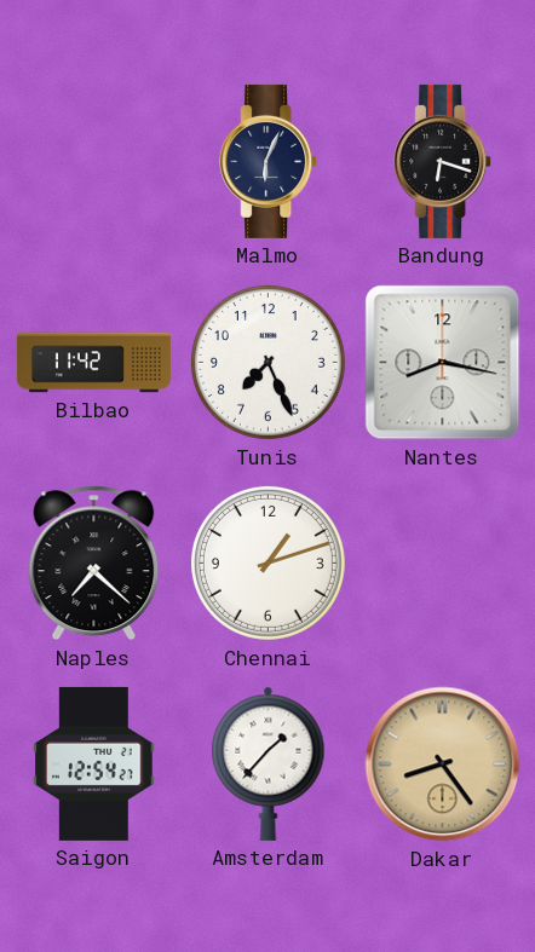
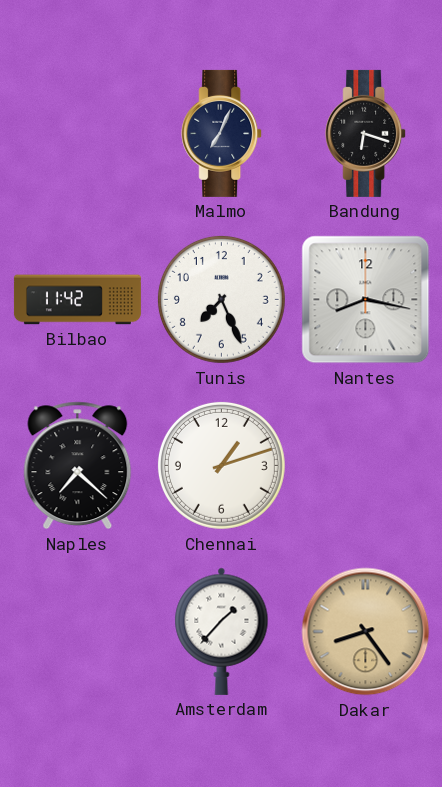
Malmo: 6:04 -> 7:04 (222, 133)
Saigon: 12:54 -> none (94, 763)
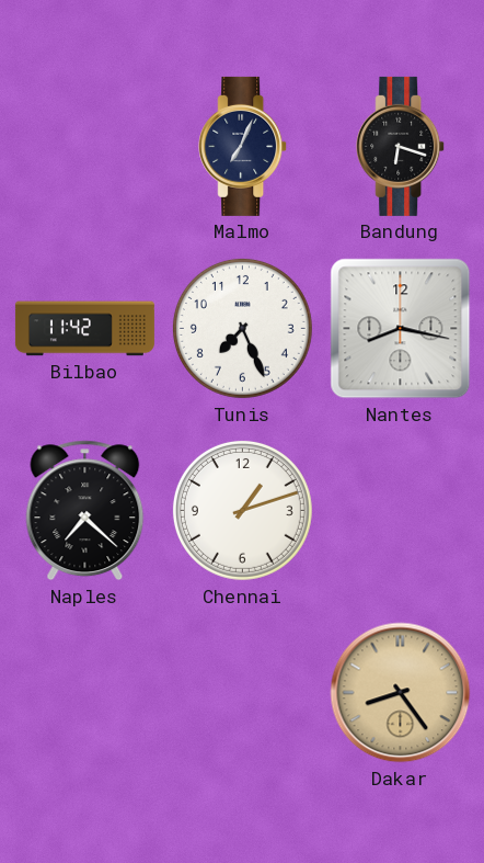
Amsterdam: 1:37 -> none (222, 631)
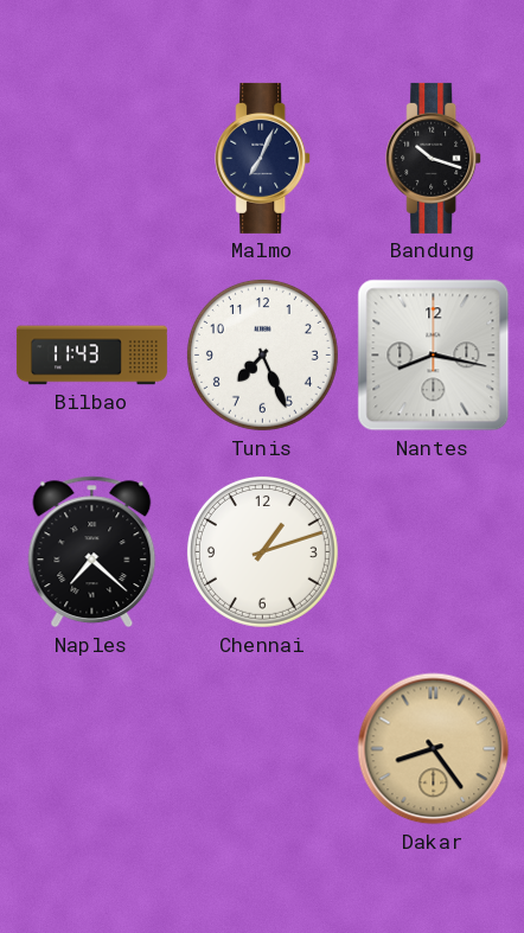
Bandung: 6:18 -> 10:18 (434, 158)
Bilbao: 11:42 -> 11:43 (91, 356)
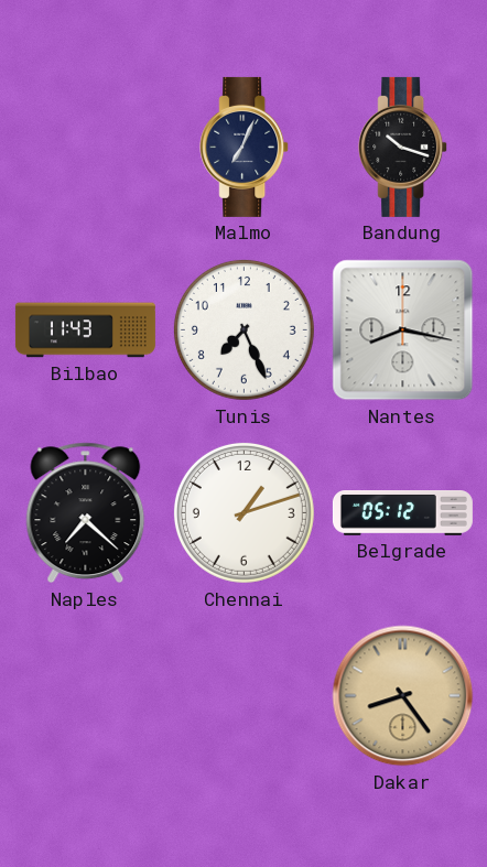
Belgrade: none -> 05:12 (402, 513)
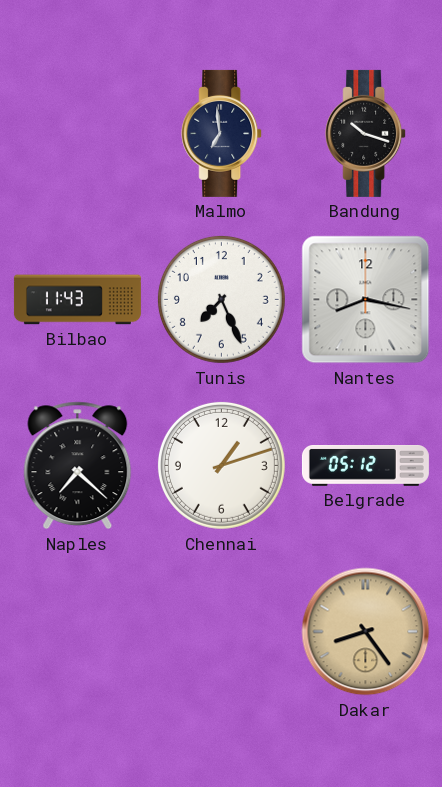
Malmo: 7:04 -> 6:59 (222, 133)
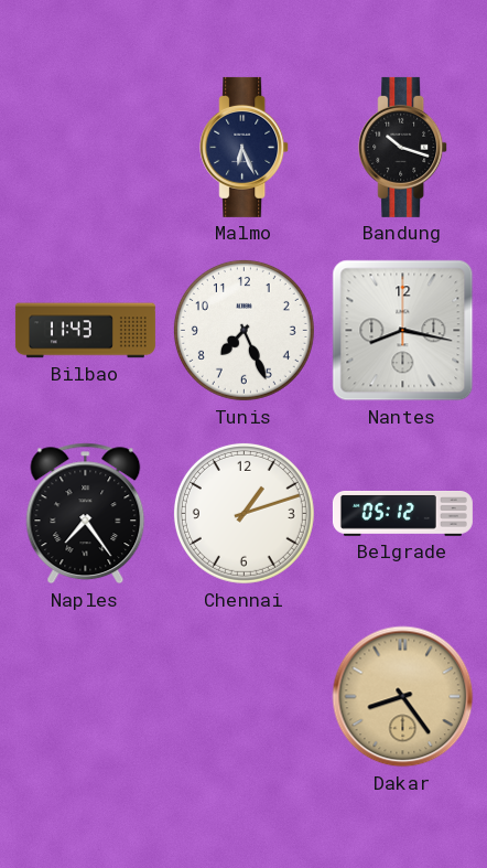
Malmo: 6:59 -> 6:26 (245, 147)
Naples: 7:22 -> 7:24 (86, 514)
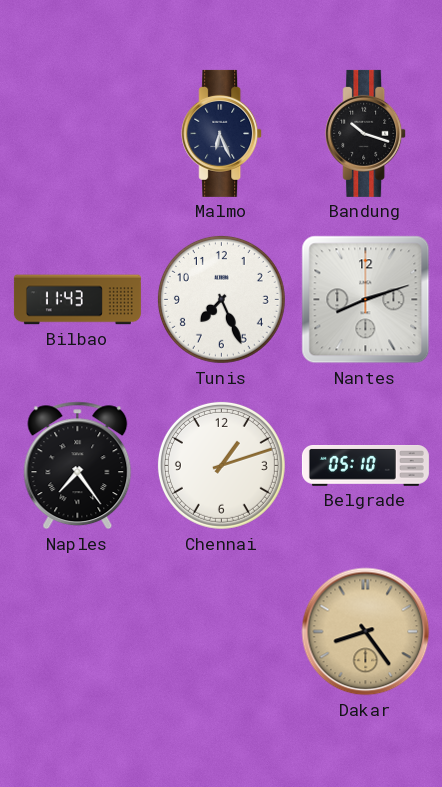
Nantes: 8:17 -> 8:12 (366, 300)
Belgrade: 05:12 -> 05:10 (365, 466)
